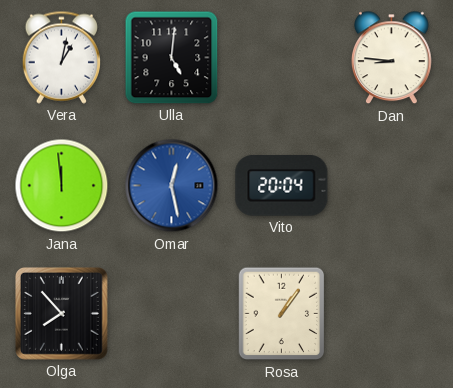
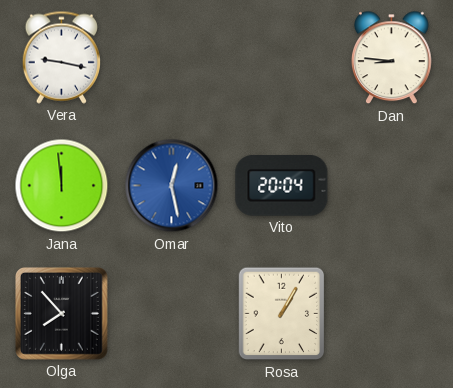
Vera: 1:02 -> 9:17 (61, 57)
Ulla: 5:01 -> none (172, 58)
Rosa: 1:06 -> 1:05 (282, 314)
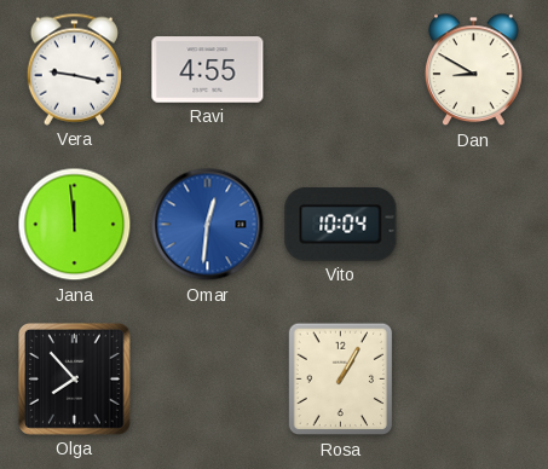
Ravi: none -> 4:55 (208, 70)
Dan: 8:46 -> 8:50 (474, 70)
Omar: 12:28 -> 12:31 (208, 225)
Vito: 20:04 -> 10:04 (341, 225)
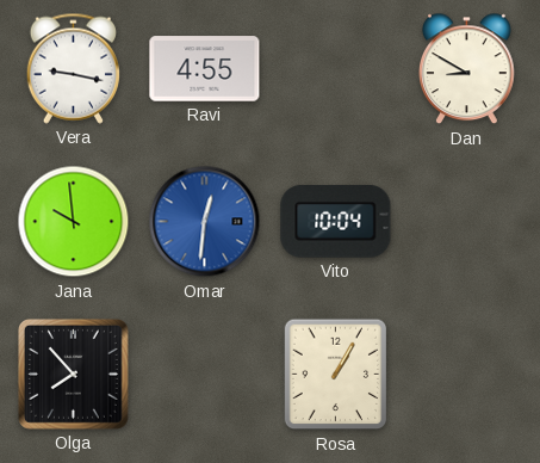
Jana: 11:59 -> 9:59 (74, 222)
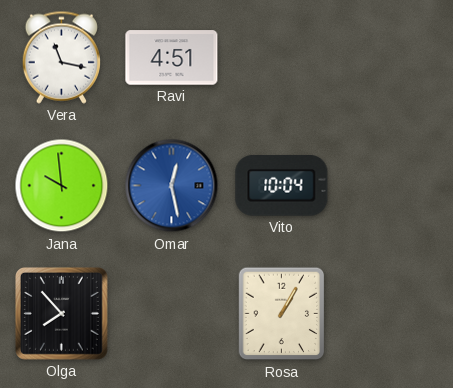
Vera: 9:17 -> 11:17 (61, 57)
Ravi: 4:55 -> 4:51 (172, 58)
Dan: 8:50 -> none (467, 69)
Omar: 12:31 -> 12:28 (172, 186)
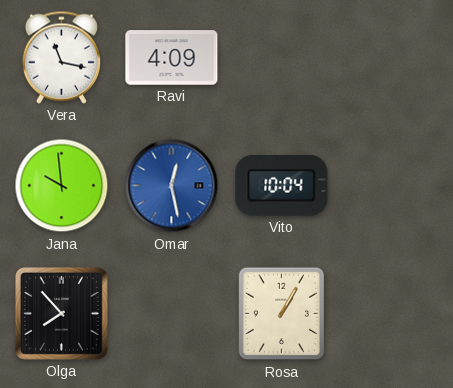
Ravi: 4:51 -> 4:09 (172, 58)
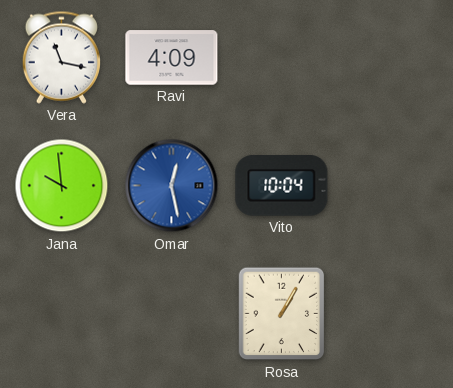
Olga: 7:53 -> none (61, 313)
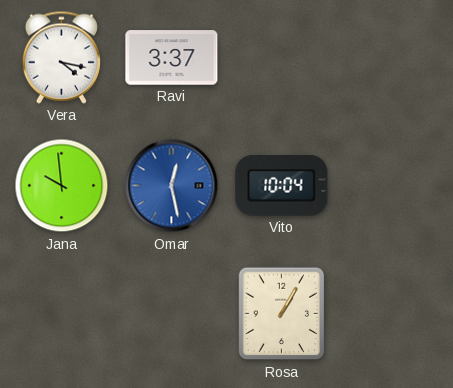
Vera: 11:17 -> 4:17 (61, 57)
Ravi: 4:09 -> 3:37 (172, 58)
